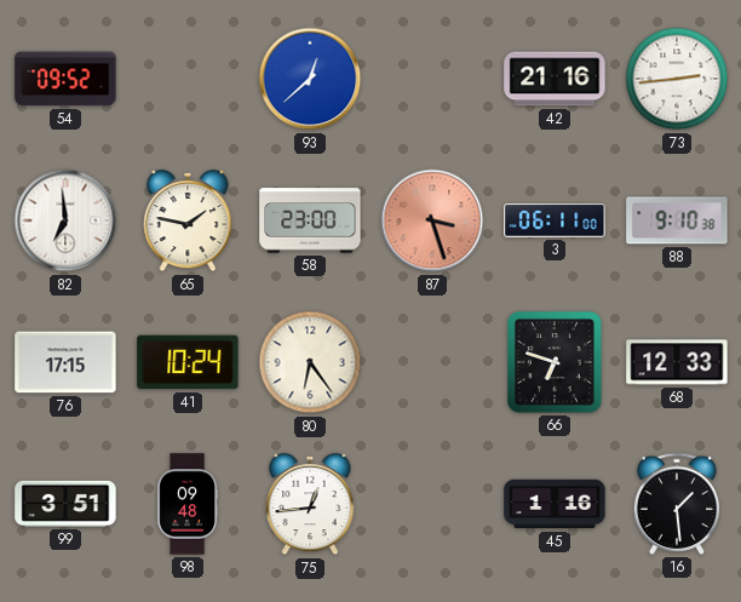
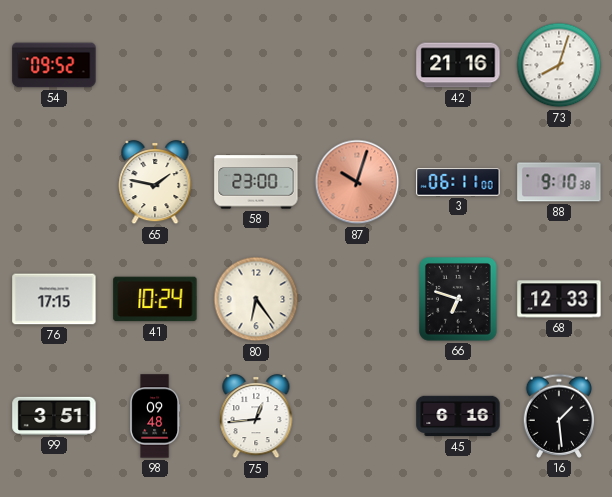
93: 12:38 -> none (310, 79)
73: 2:44 -> 8:03 (559, 65)
82: 6:59 -> none (65, 220)
87: 3:27 -> 10:03 (357, 182)
45: 1:16 -> 6:16 (458, 416)
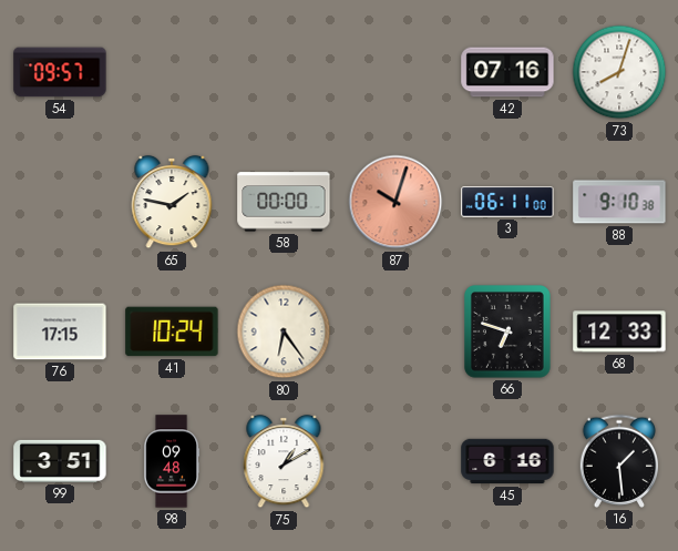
54: 09:52 -> 09:57 (60, 72)
42: 21:16 -> 07:16 (507, 72)
58: 23:00 -> 00:00 (284, 202)
75: 12:44 -> 1:10 (284, 461)
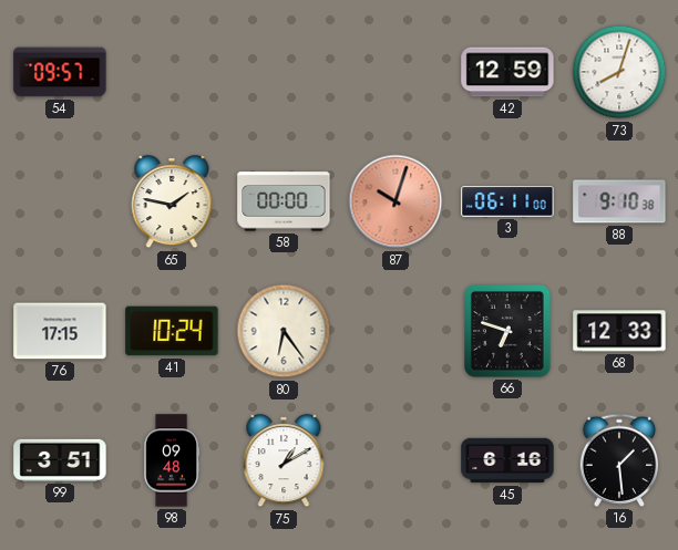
42: 07:16 -> 12:59 (507, 72)
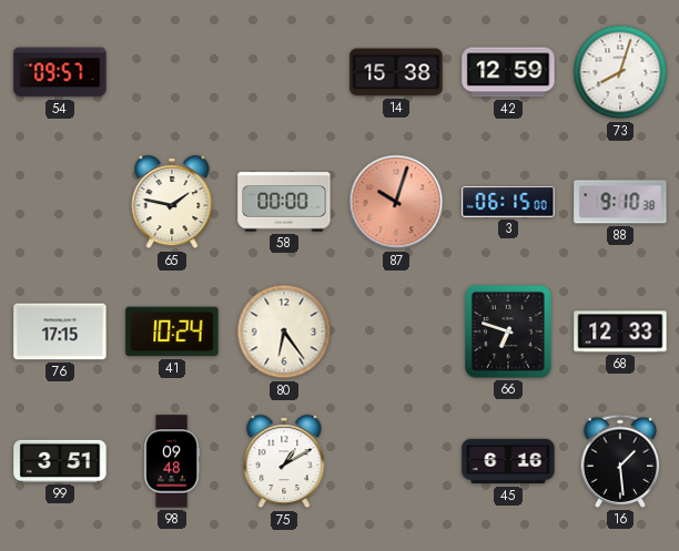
14: none -> 15:38 (396, 72)
3: 06:11 -> 06:15 (508, 202)
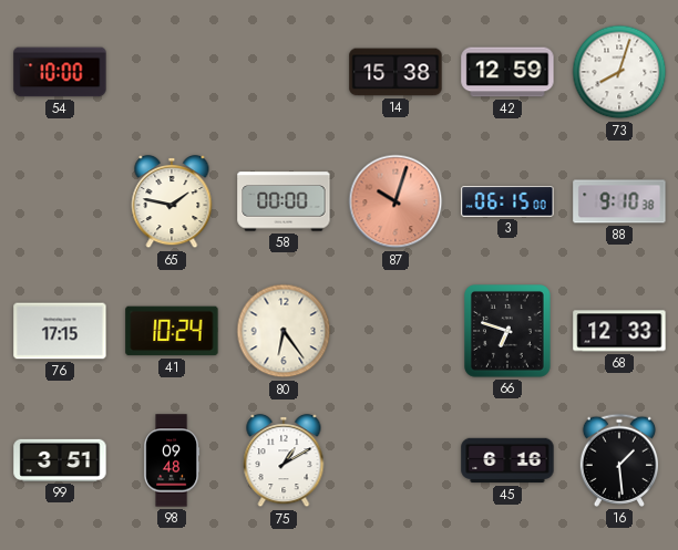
54: 09:57 -> 10:00 (60, 72)
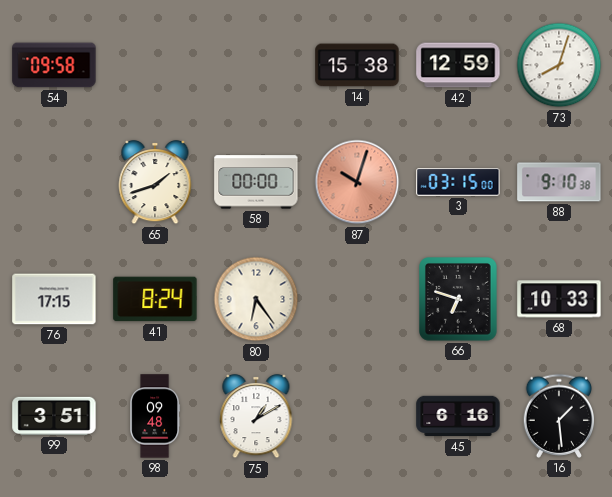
54: 10:00 -> 09:58 (54, 65)
65: 1:47 -> 1:42 (155, 182)
3: 06:15 -> 03:15 (458, 182)
41: 10:24 -> 8:24 (155, 299)
68: 12:33 -> 10:33 (559, 299)
